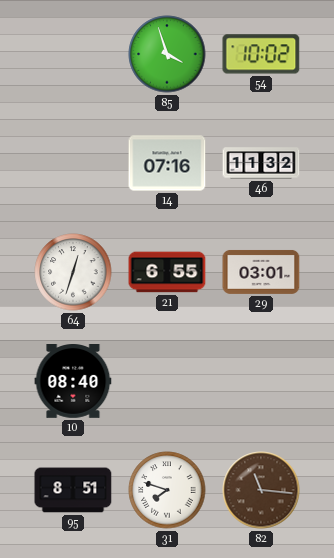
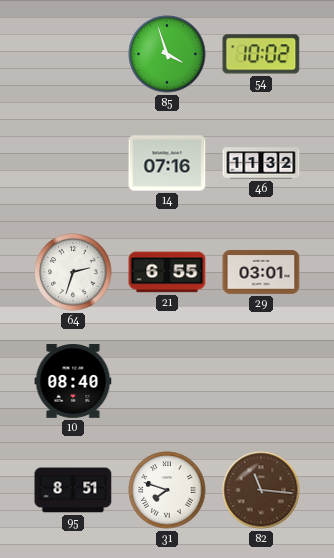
64: 12:33 -> 2:33 (73, 272)
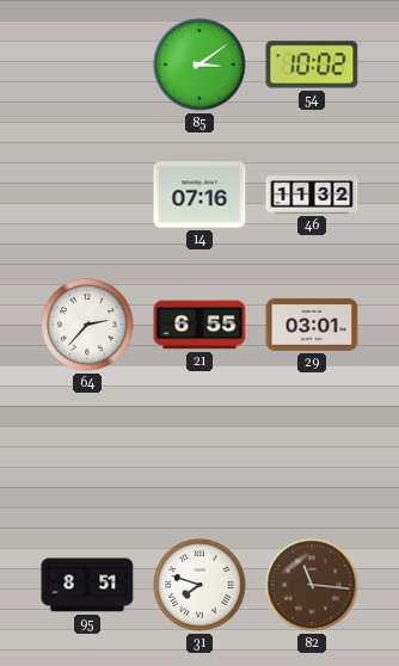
85: 3:57 -> 3:09 (199, 64)
64: 2:33 -> 2:37 (87, 325)
10: 08:40 -> none (73, 382)
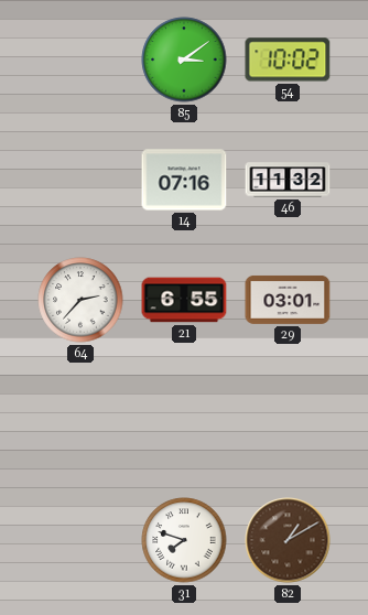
95: 8:51 -> none (87, 585)
82: 11:16 -> 1:10 (288, 540)
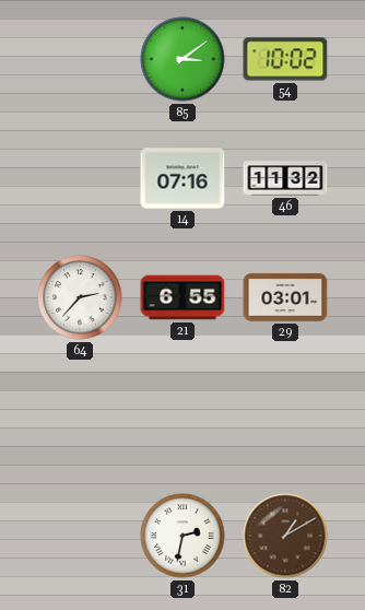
31: 7:48 -> 2:32 (182, 536)
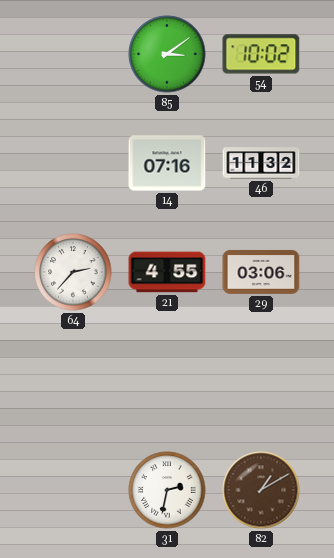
21: 6:55 -> 4:55 (167, 272)
29: 03:01 -> 03:06 (261, 272)
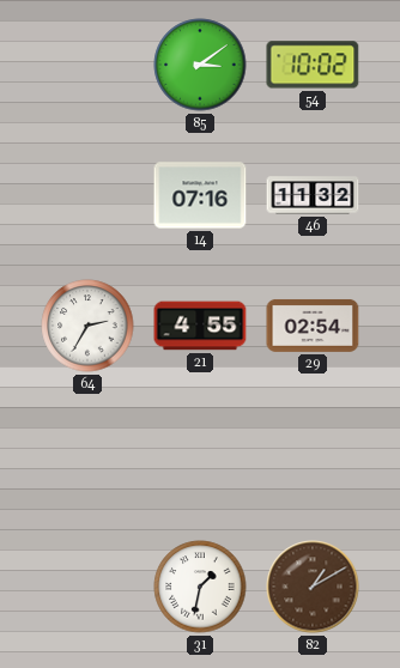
64: 2:37 -> 2:35 (87, 326)
29: 03:06 -> 02:54 (313, 326)
31: 2:32 -> 1:32 (200, 587)
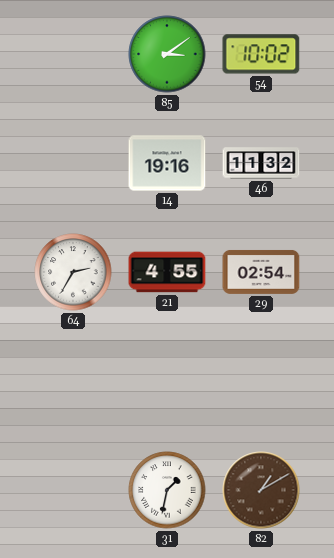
14: 07:16 -> 19:16 (167, 163)
